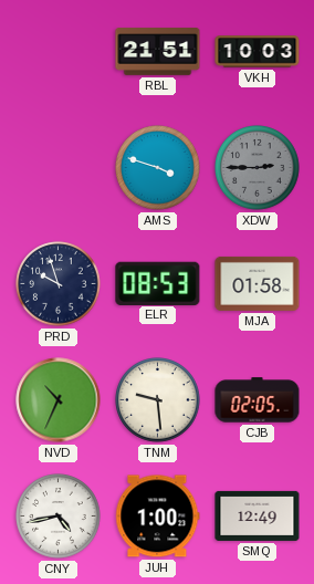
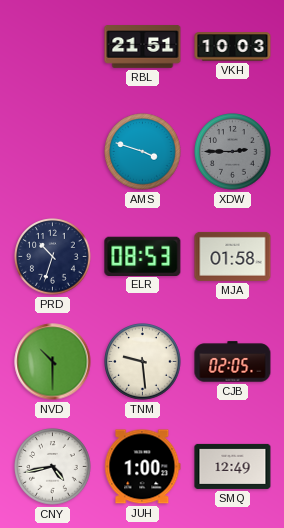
PRD: 9:57 -> 10:33 (53, 257)
NVD: 10:34 -> 10:30 (53, 362)
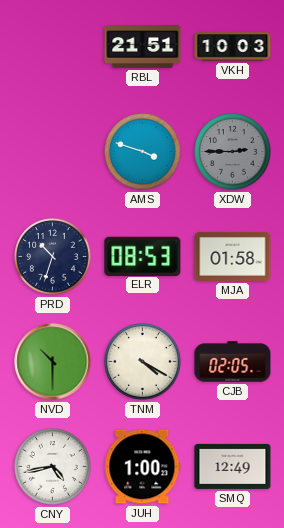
TNM: 9:29 -> 4:20 (143, 362)
